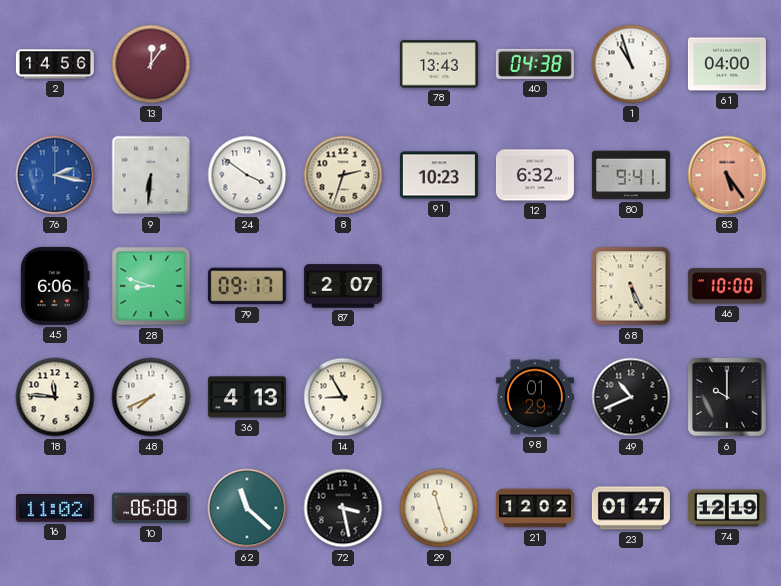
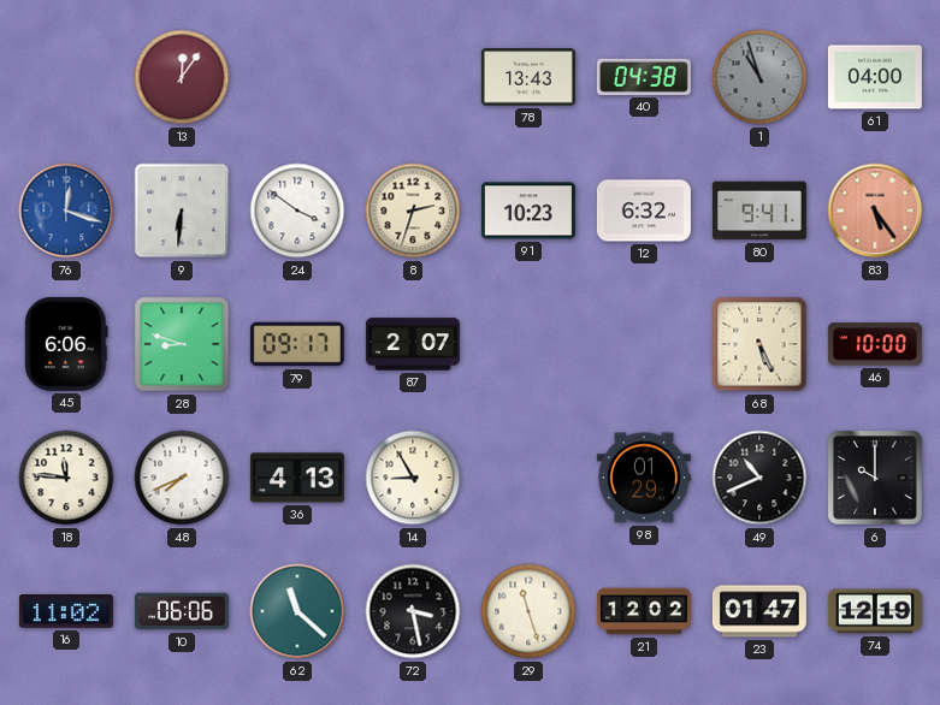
2: 14:56 -> none (55, 64)
1 dial: white -> grey (759, 77)
76: 2:17 -> 12:18 (66, 211)
10: 06:08 -> 06:06 (182, 611)
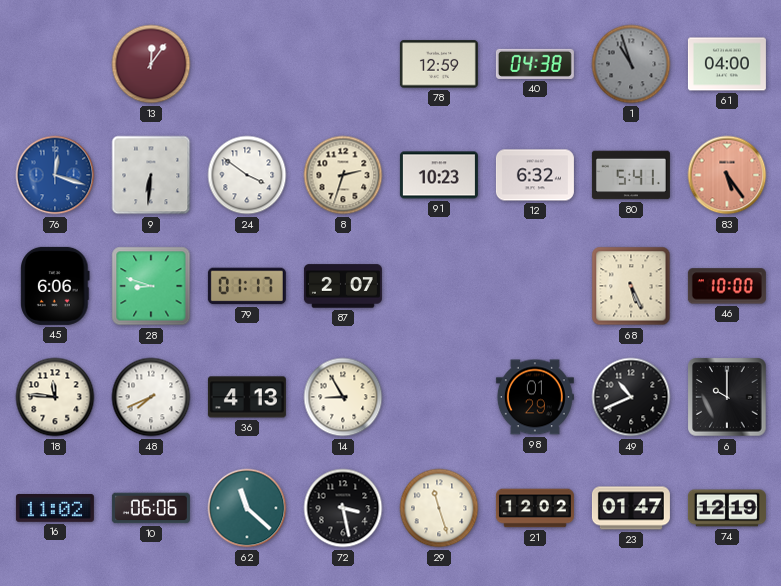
78: 13:43 -> 12:59 (439, 64)
80: 9:41 -> 5:41 (631, 175)
79: 09:17 -> 01:17 (247, 286)
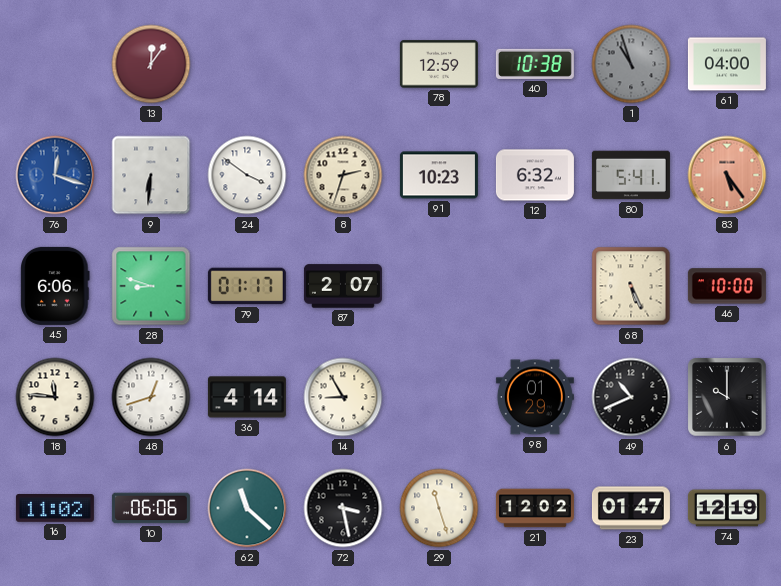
40: 04:38 -> 10:38 (535, 64)
48: 7:41 -> 12:42 (151, 397)
36: 4:13 -> 4:14 (247, 397)
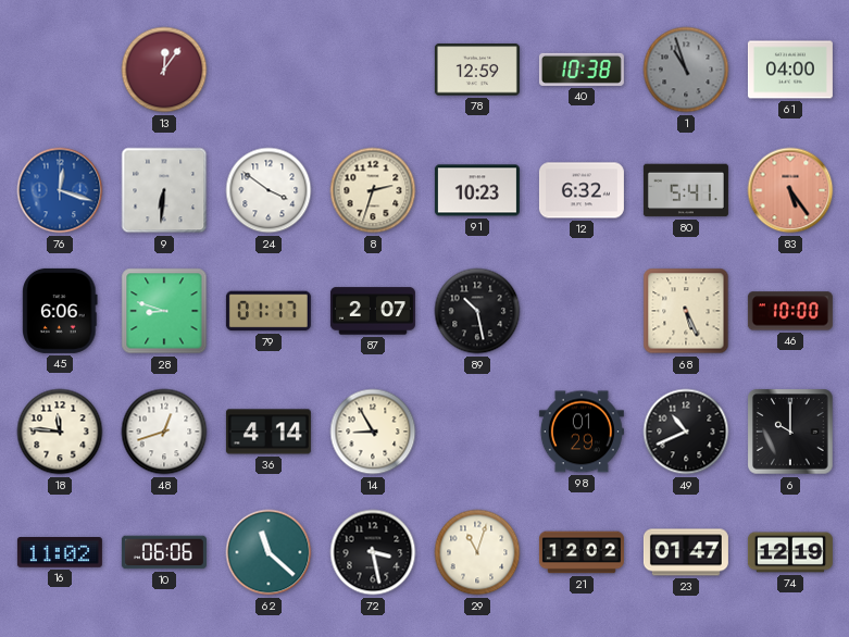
89: none -> 10:28 (477, 311)
29: 11:27 -> 11:03 (477, 552)
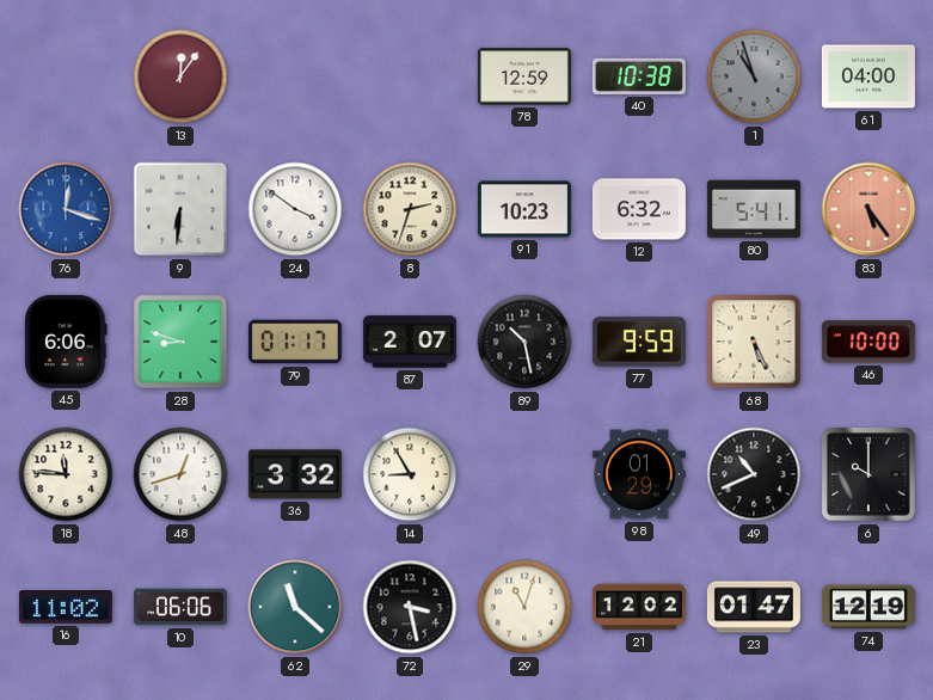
77: none -> 9:59 (639, 342)
36: 4:14 -> 3:32 (295, 474)
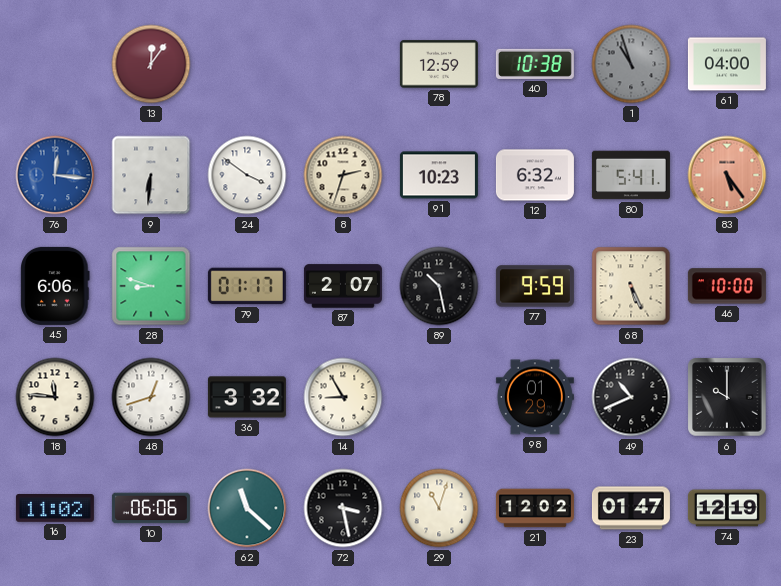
76: 12:18 -> 12:16 (55, 175)
